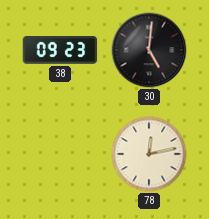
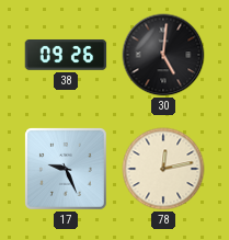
38: 09:23 -> 09:26 (66, 56)
17: none -> 9:26 (67, 170)
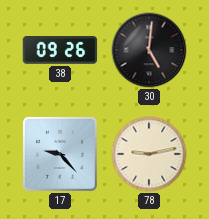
17: 9:26 -> 9:23 (61, 155)
78: 12:13 -> 9:13 (149, 154)
